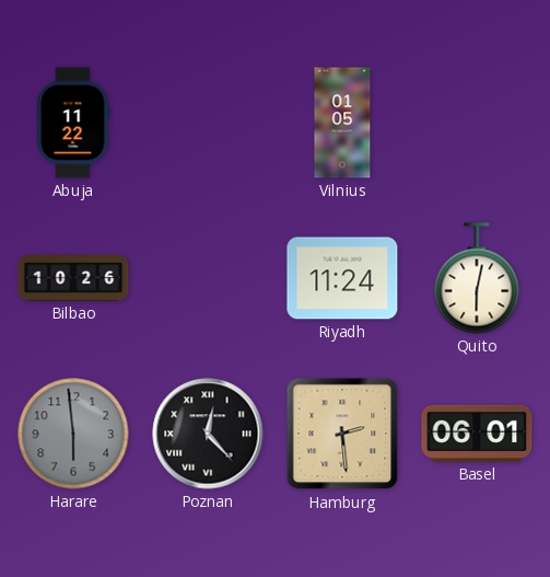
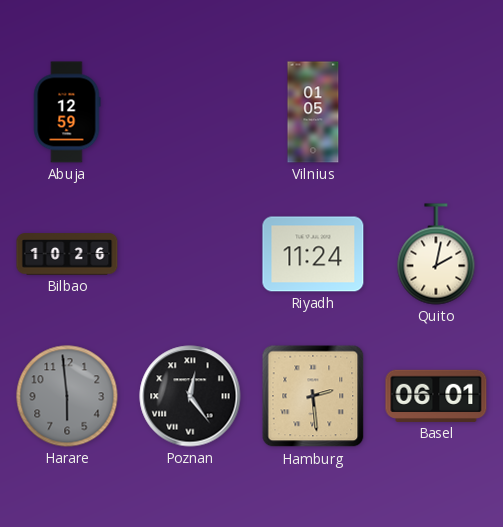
Abuja: 11:22 -> 12:59 (67, 112)
Quito: 6:02 -> 2:02 (436, 254)
Poznan: 12:23 -> 12:24 (190, 396)
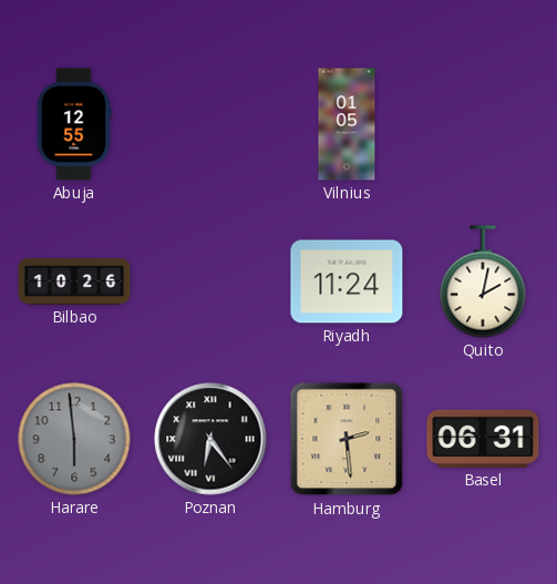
Abuja: 12:59 -> 12:55 (74, 124)
Poznan: 12:24 -> 6:24 (210, 439)
Basel: 06:01 -> 06:31 (483, 439)
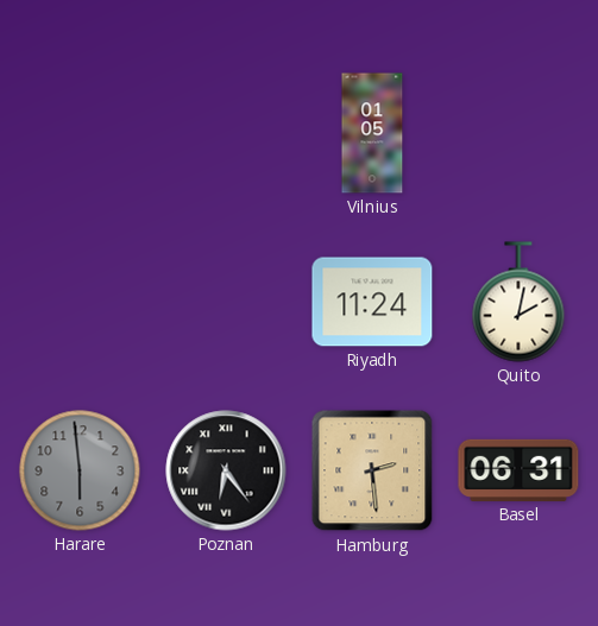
Abuja: 12:55 -> none (74, 124)
Bilbao: 10:26 -> none (74, 281)
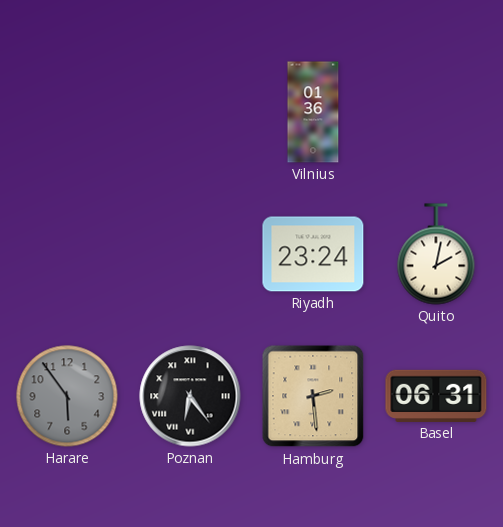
Vilnius: 01:05 -> 01:36 (313, 112)
Riyadh: 11:24 -> 23:24 (313, 254)
Harare: 5:59 -> 5:54 (67, 396)
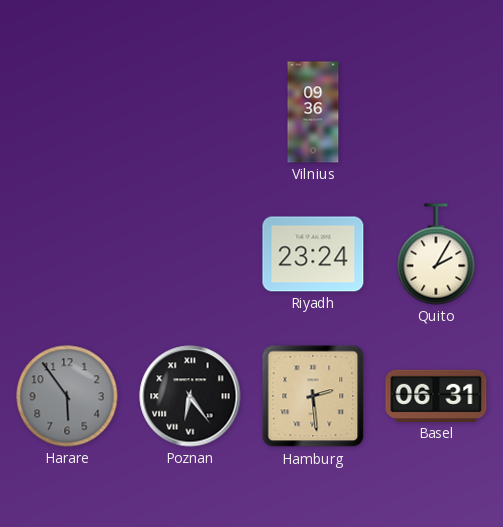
Vilnius: 01:36 -> 09:36 (313, 112)
Quito: 2:02 -> 2:05 (436, 254)
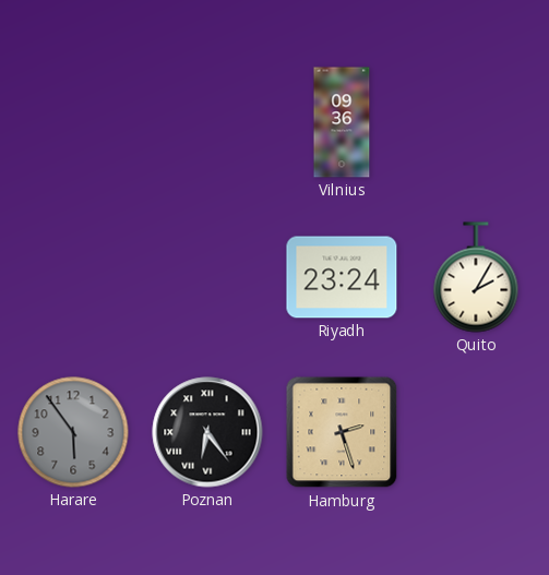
Hamburg: 2:29 -> 2:27 (342, 432)
Basel: 06:31 -> none (436, 396)
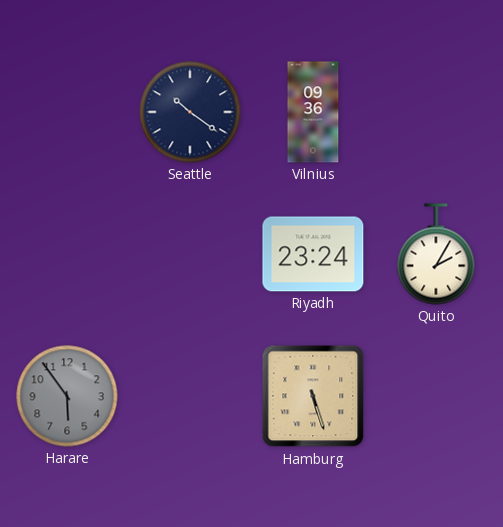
Seattle: none -> 10:21 (190, 112)
Poznan: 6:24 -> none (207, 432)
Hamburg: 2:27 -> 5:27 (313, 396)
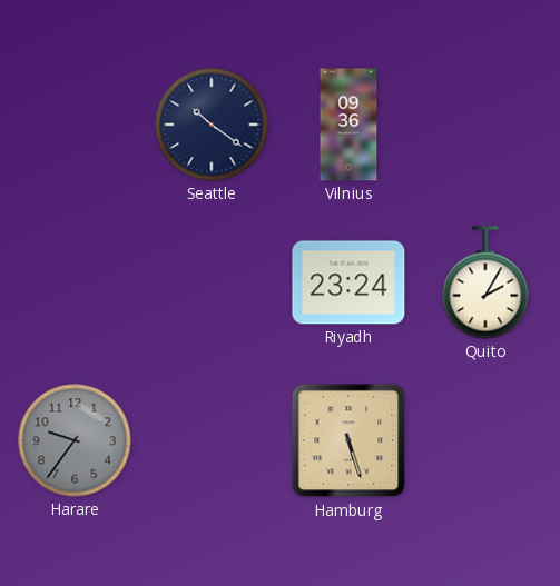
Harare: 5:54 -> 9:36 (75, 440)
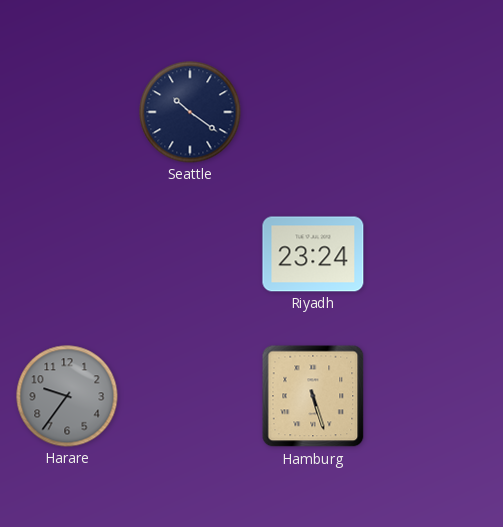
Vilnius: 09:36 -> none (348, 125)
Quito: 2:05 -> none (485, 282)
